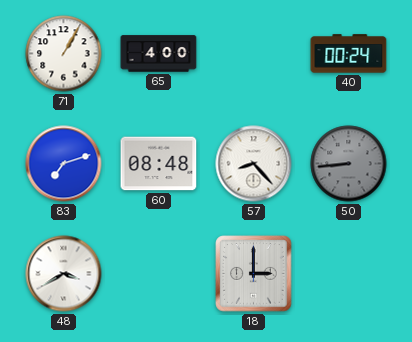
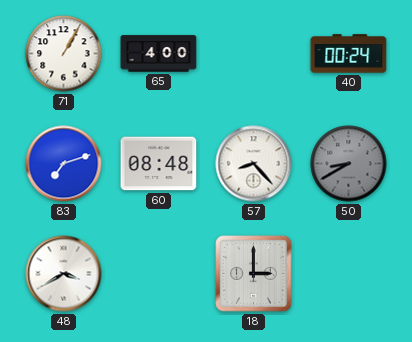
50: 8:44 -> 8:40 (349, 164)
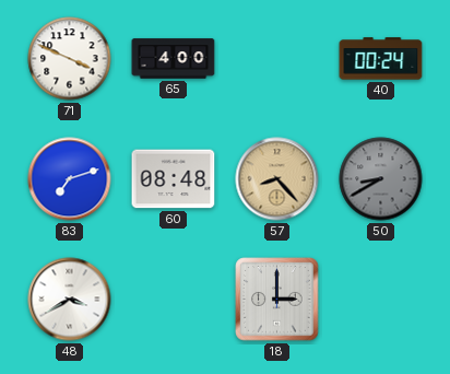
71: 1:05 -> 3:49 (70, 59)
57 dial: white -> champagne (277, 179)
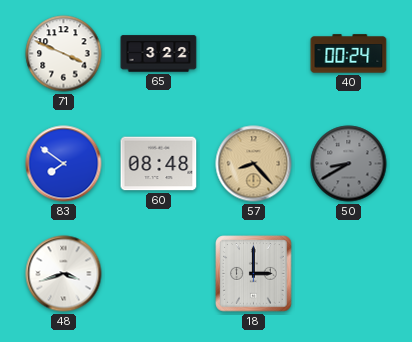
65: 4:00 -> 3:22 (159, 54)
83: 7:12 -> 7:51 (64, 164)
48: 3:40 -> 3:42 (64, 274)
